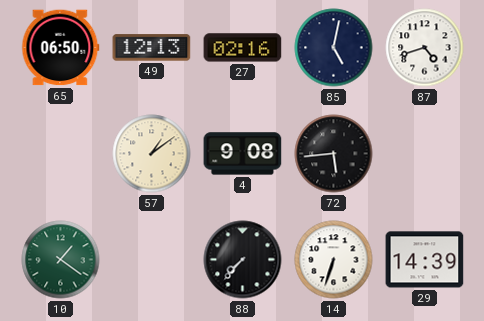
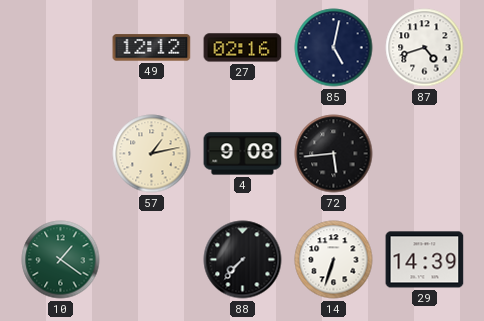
65: 06:50 -> none (61, 48)
49: 12:13 -> 12:12 (152, 48)
57: 1:09 -> 1:13 (152, 154)
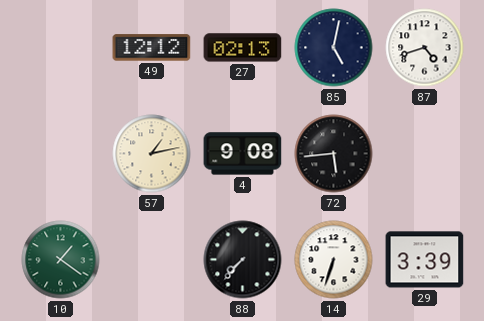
27: 02:16 -> 02:13 (243, 48)
29: 14:39 -> 3:39 (425, 260)
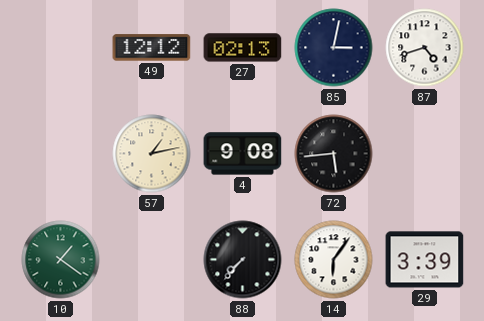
85: 5:02 -> 3:02 (334, 48)
14: 6:33 -> 6:06 (334, 260)
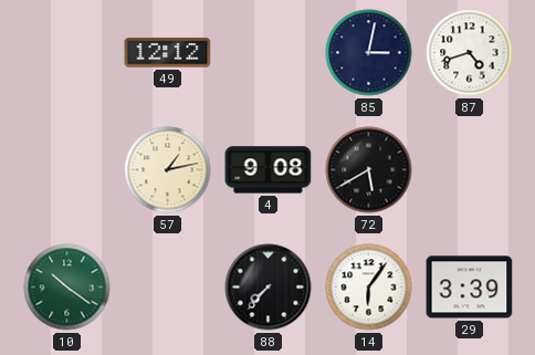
27: 02:13 -> none (243, 48)
72: 5:44 -> 5:40 (369, 170)
10: 1:21 -> 10:21 (67, 288)
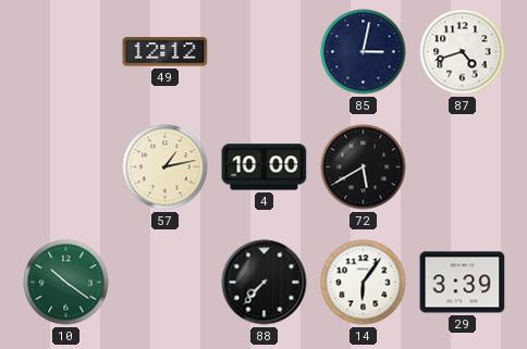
4: 9:08 -> 10:00 (265, 167)
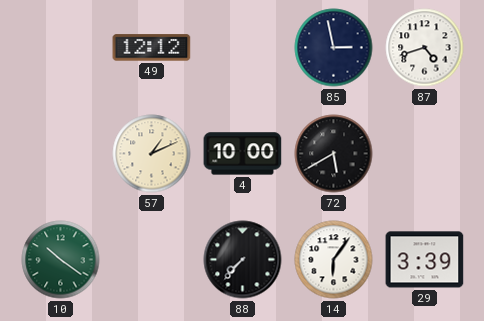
85: 3:02 -> 2:58 (334, 48)
57: 1:13 -> 1:11 (152, 154)
